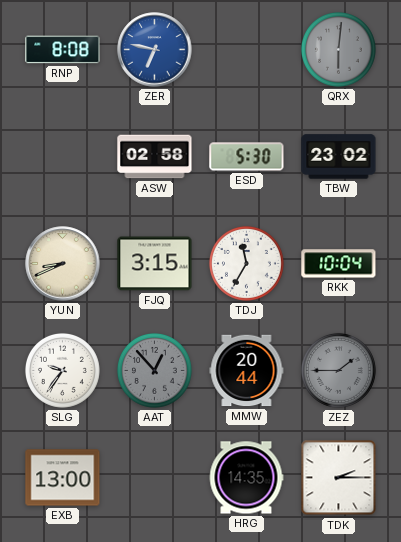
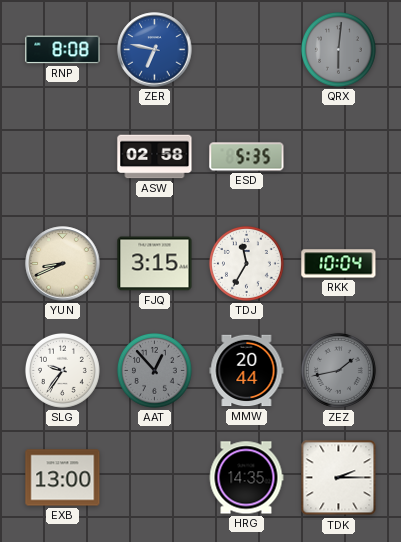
ESD: 5:30 -> 5:35 (247, 157)
TBW: 23:02 -> none (339, 157)
ZEZ: 1:45 -> 1:43 (338, 370)
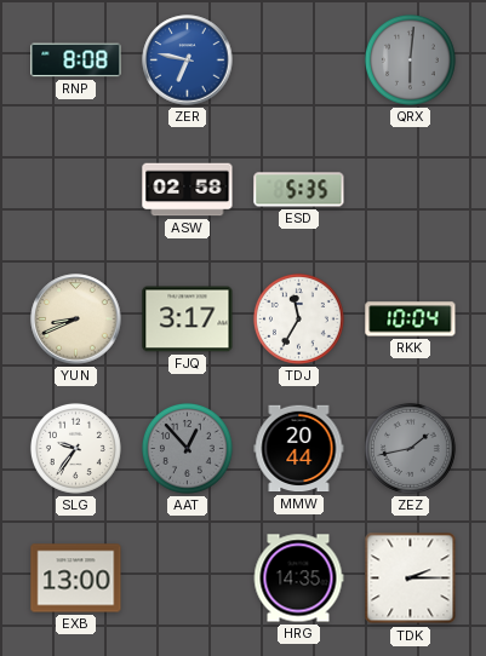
FJQ: 3:15 -> 3:17 (188, 320)
